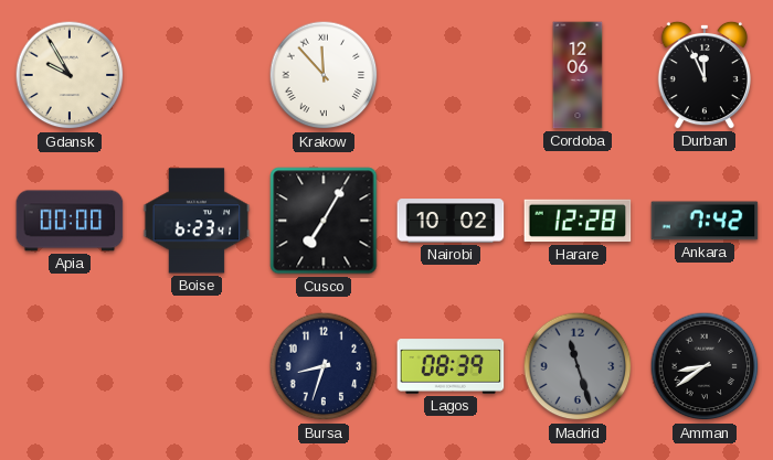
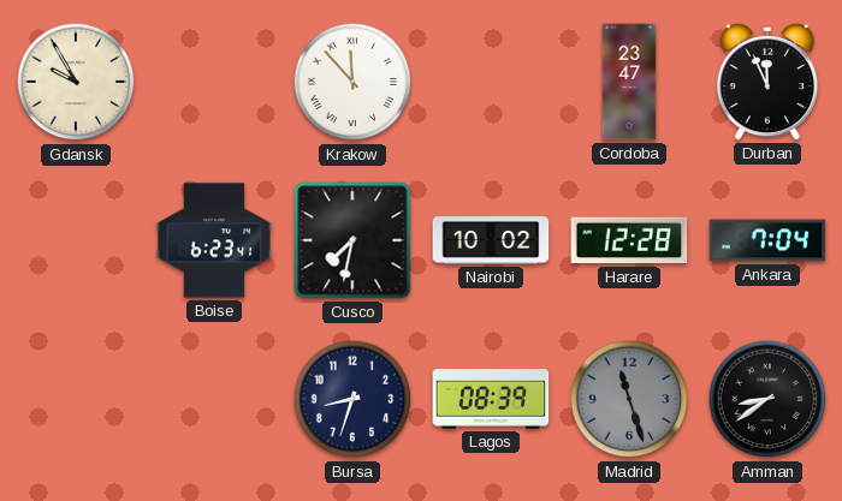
Cordoba: 12:06 -> 23:47 (629, 82)
Apia: 00:00 -> none (70, 221)
Cusco: 7:05 -> 7:32 (352, 240)
Ankara: 7:42 -> 7:04 (767, 240)
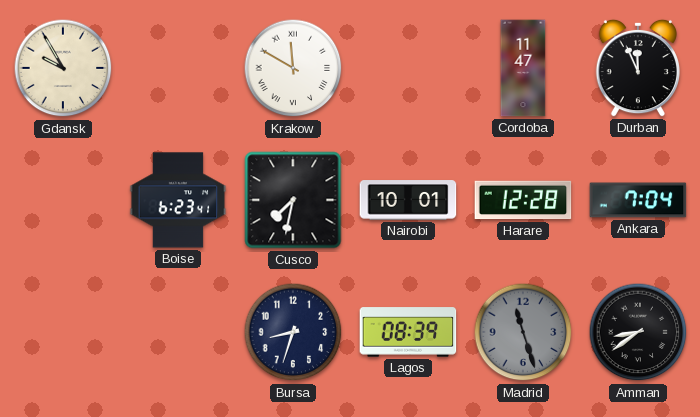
Krakow: 11:53 -> 11:50 (293, 68)
Cordoba: 23:47 -> 11:47 (523, 68)
Nairobi: 10:02 -> 10:01 (408, 200)
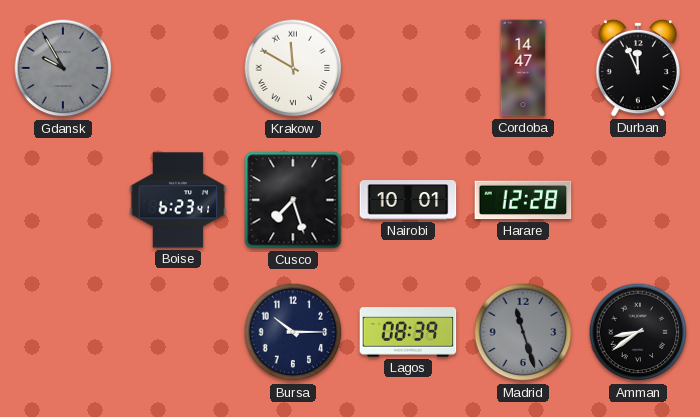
Gdansk dial: cream -> grey (63, 68)
Cordoba: 11:47 -> 14:47 (523, 68)
Cusco: 7:32 -> 7:27 (293, 200)
Ankara: 7:04 -> none (638, 200)
Bursa: 8:33 -> 10:15 (293, 332)
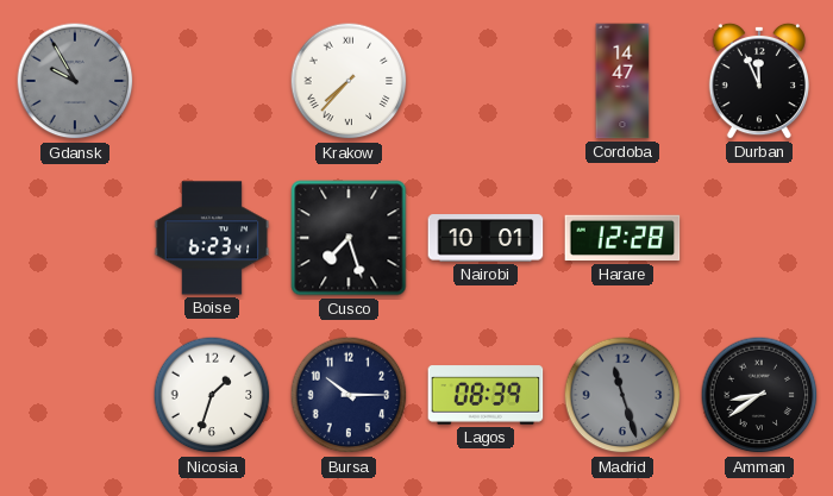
Krakow: 11:50 -> 7:37 (349, 81)
Nicosia: none -> 1:33 (212, 395)
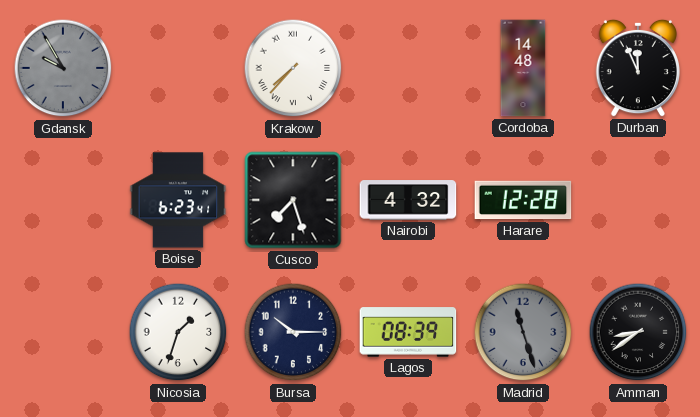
Cordoba: 14:47 -> 14:48 (523, 68)
Nairobi: 10:01 -> 4:32 (408, 200)
